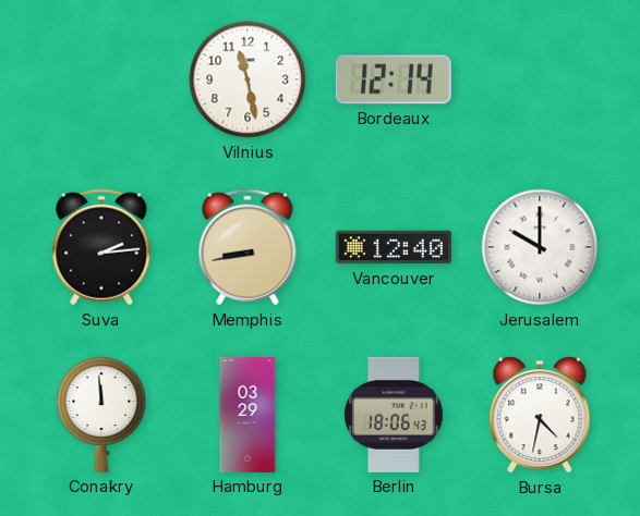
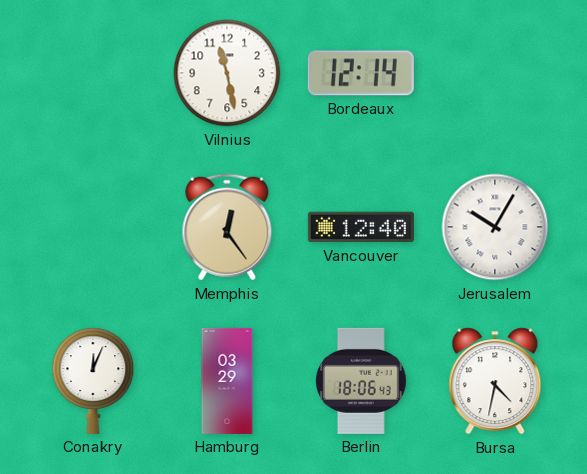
Suva: 2:14 -> none (101, 247)
Memphis: 8:43 -> 12:24 (227, 227)
Jerusalem: 10:00 -> 10:05 (495, 227)
Conakry: 11:59 -> 12:04 (93, 381)
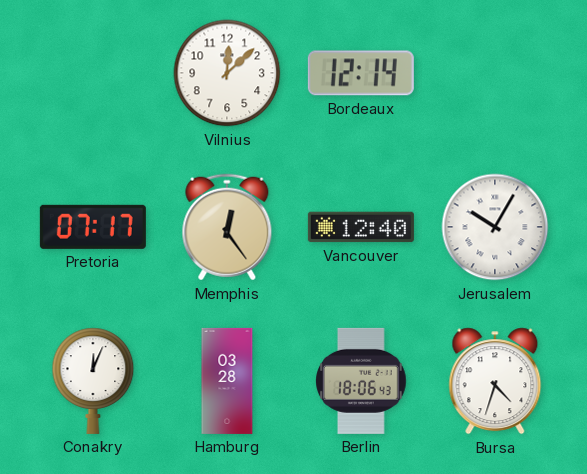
Vilnius: 11:28 -> 12:08 (227, 73)
Pretoria: none -> 07:17 (93, 227)
Hamburg: 03:29 -> 03:28 (227, 381)
Bursa: 4:32 -> 4:33 (495, 381)
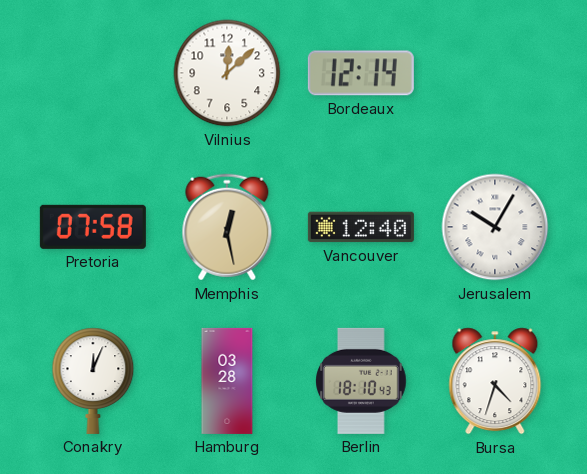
Pretoria: 07:17 -> 07:58 (93, 227)
Memphis: 12:24 -> 12:28 (227, 227)
Berlin: 18:06 -> 18:10 (361, 381)
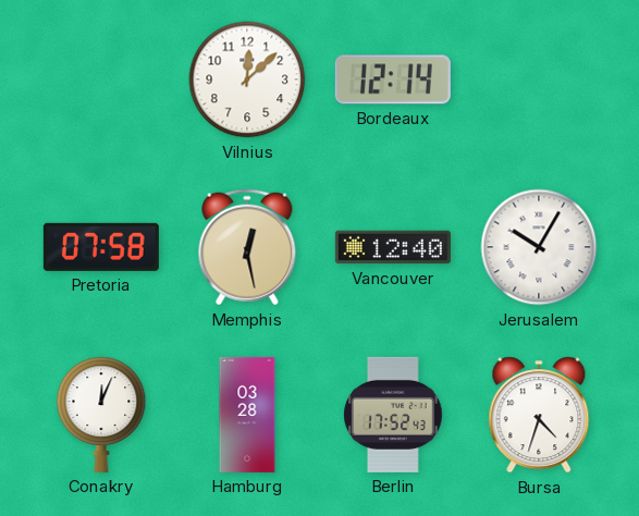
Berlin: 18:10 -> 17:52 (393, 415)
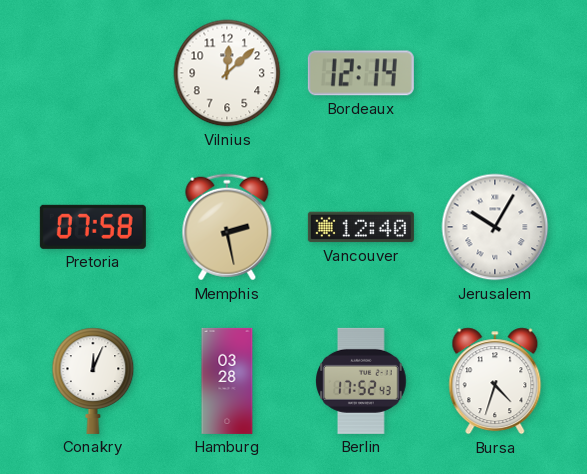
Memphis: 12:28 -> 2:28 (227, 227)
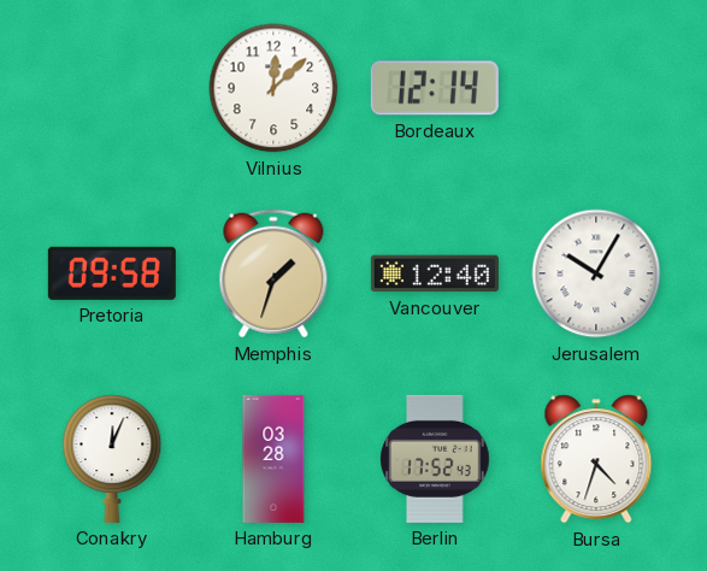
Pretoria: 07:58 -> 09:58 (112, 273)
Memphis: 2:28 -> 1:33 (273, 273)
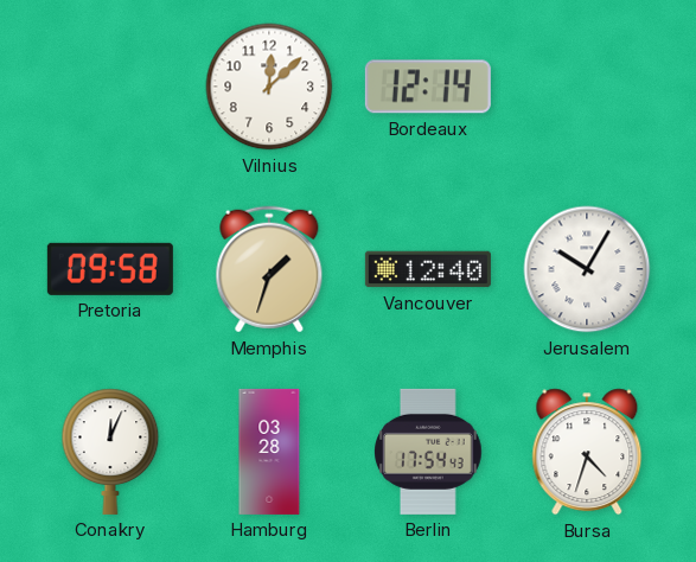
Berlin: 17:52 -> 17:54 (428, 452)
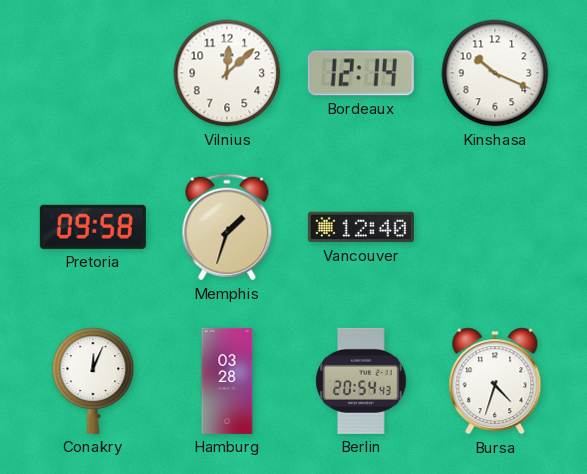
Kinshasa: none -> 10:19 (495, 73)
Jerusalem: 10:05 -> none (587, 269)
Berlin: 17:54 -> 20:54 (361, 381)
